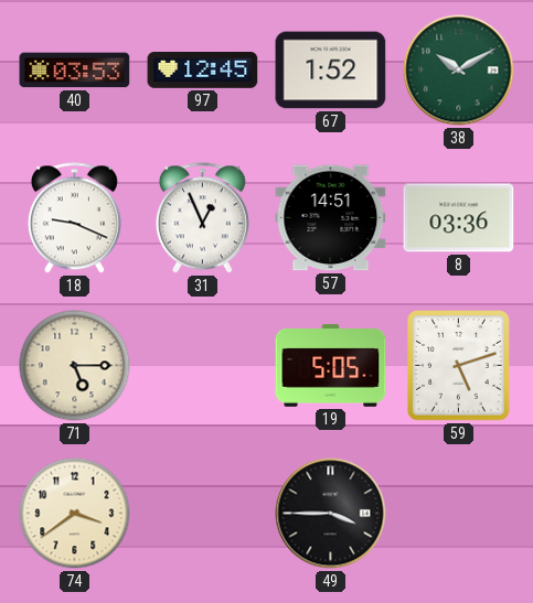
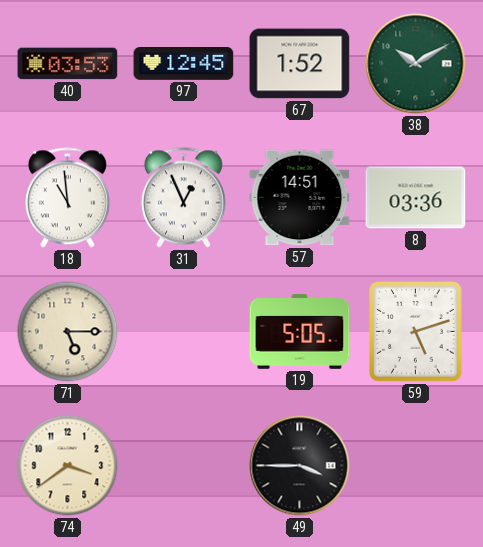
18: 9:19 -> 10:59 (67, 198)
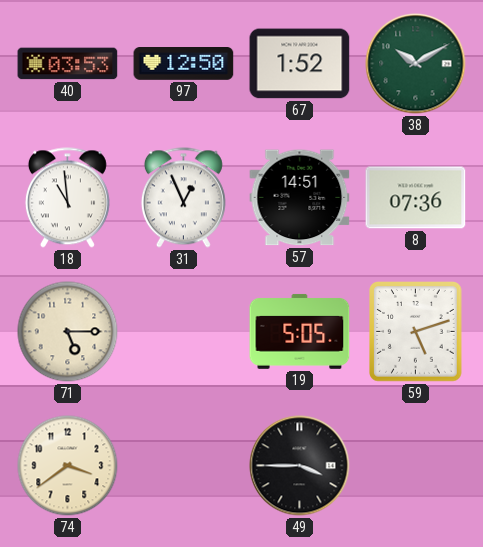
97: 12:45 -> 12:50 (184, 64)
8: 03:36 -> 07:36 (416, 198)
